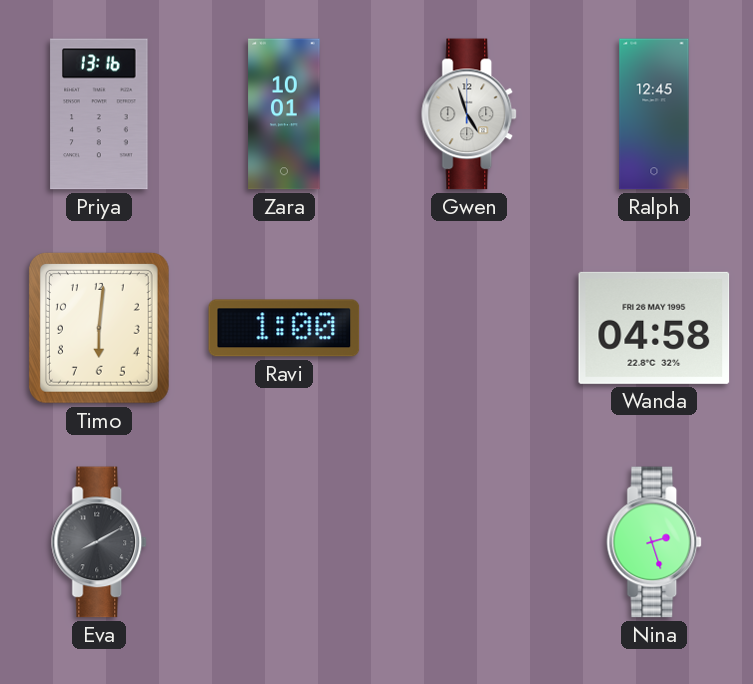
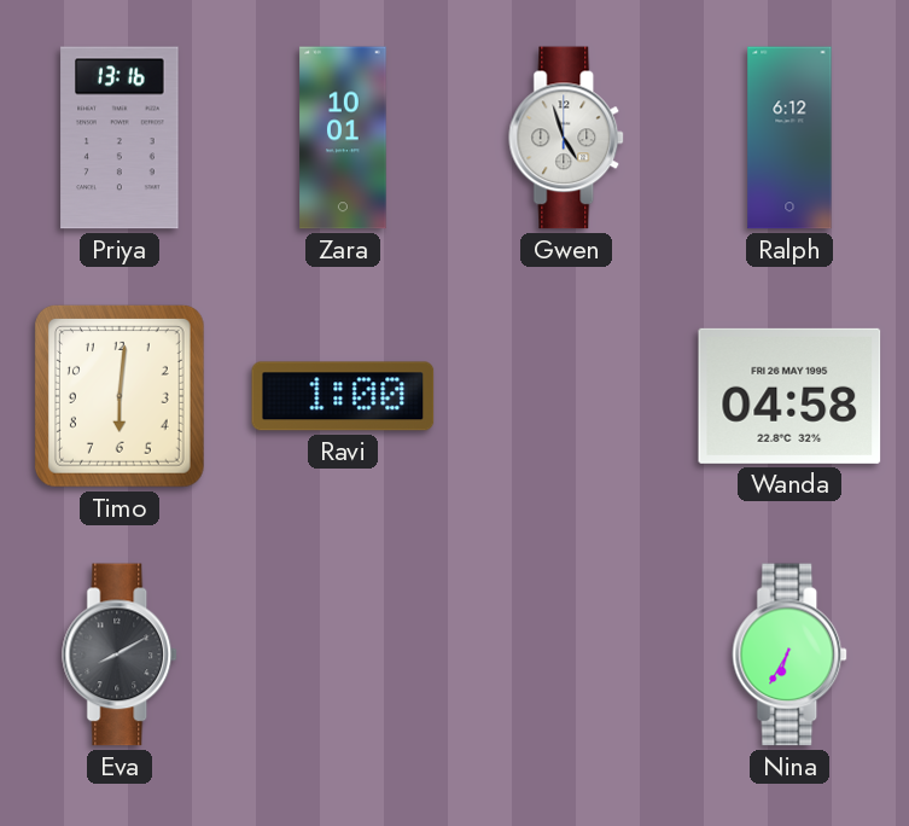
Ralph: 12:45 -> 6:12 (789, 138)
Nina: 2:27 -> 6:35 (791, 655)
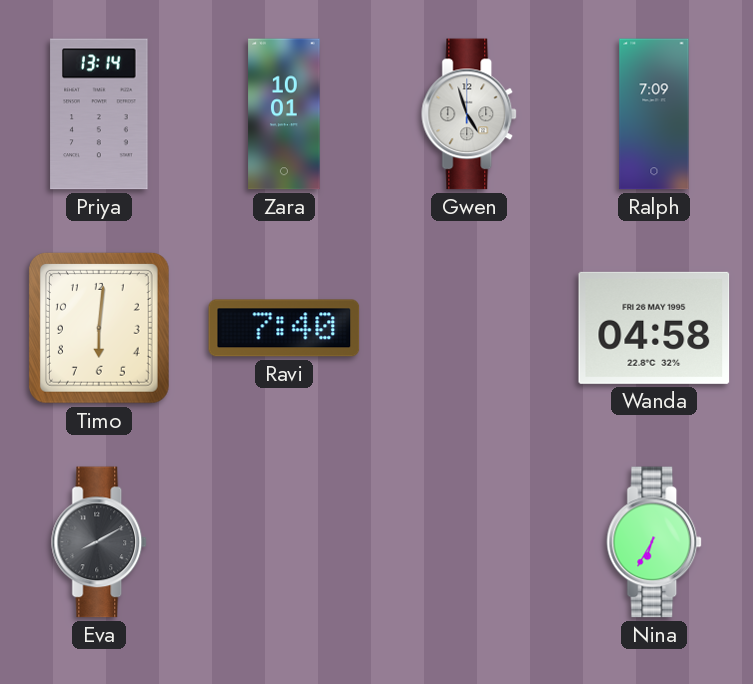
Priya: 13:16 -> 13:14 (99, 114)
Ralph: 6:12 -> 7:09 (654, 114)
Ravi: 1:00 -> 7:40 (284, 328)
